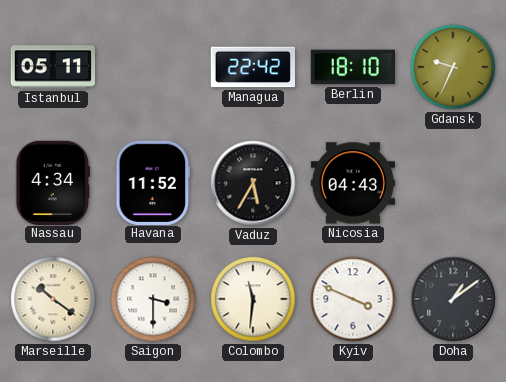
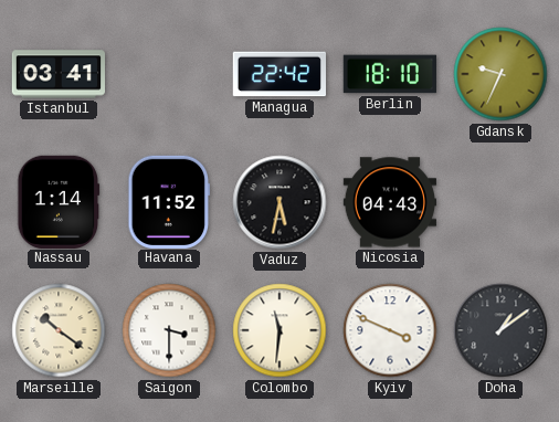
Istanbul: 05:11 -> 03:41 (57, 74)
Nassau: 4:34 -> 1:14 (59, 201)
Vaduz: 5:35 -> 5:32 (279, 202)
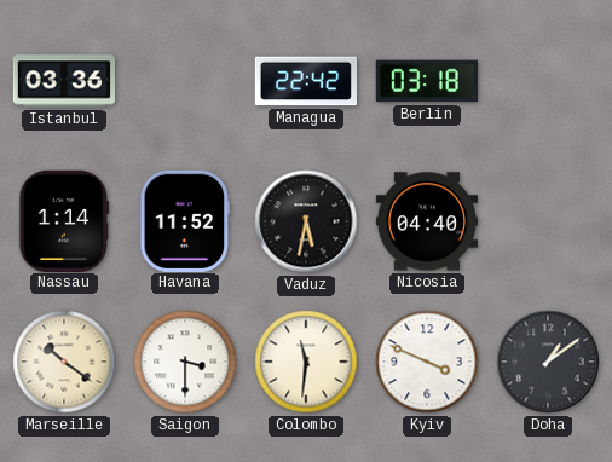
Istanbul: 03:41 -> 03:36 (63, 81)
Berlin: 18:10 -> 03:18 (426, 81)
Gdansk: 9:34 -> none (500, 74)
Nicosia: 04:43 -> 04:40 (426, 221)
